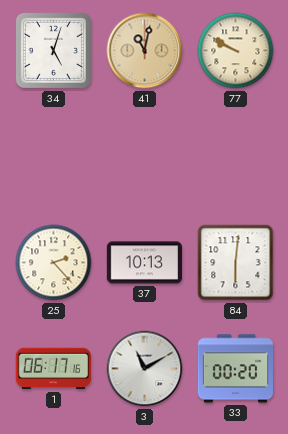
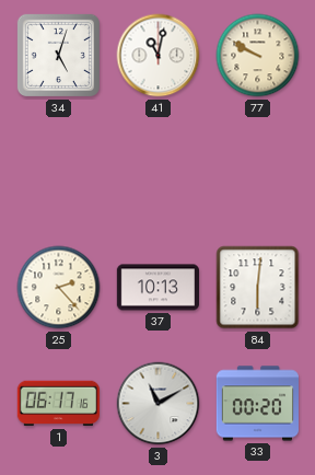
41 dial: champagne -> white (159, 56)
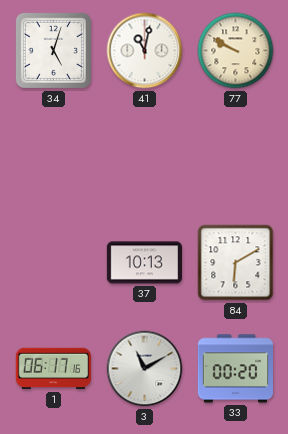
25: 2:23 -> none (59, 288)
84: 6:01 -> 6:10 (236, 263)
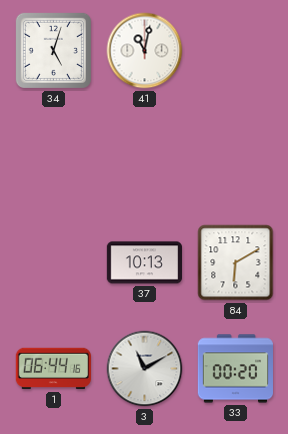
77: 9:50 -> none (236, 51)
1: 06:17 -> 06:44 (53, 369)
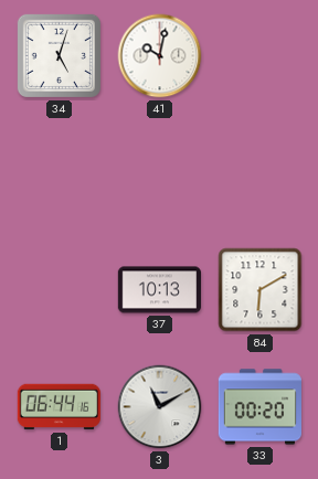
41: 11:02 -> 10:02 (160, 56)
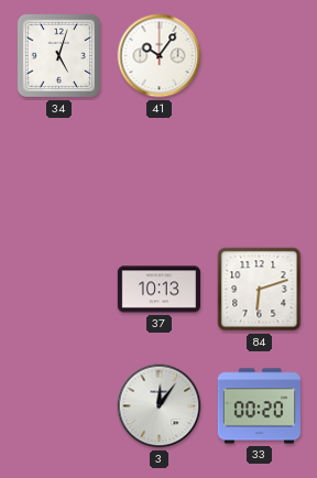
41: 10:02 -> 10:06 (160, 56)
84: 6:10 -> 6:12 (260, 290)
1: 06:44 -> none (59, 407)
3: 11:10 -> 12:06 (160, 406)
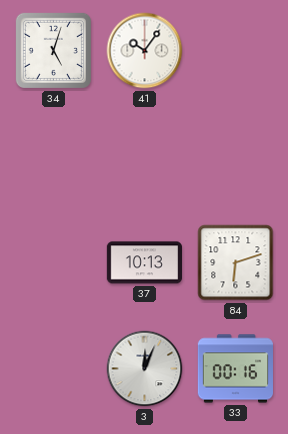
3: 12:06 -> 12:04 (145, 369)
33: 00:20 -> 00:16 (235, 369)
